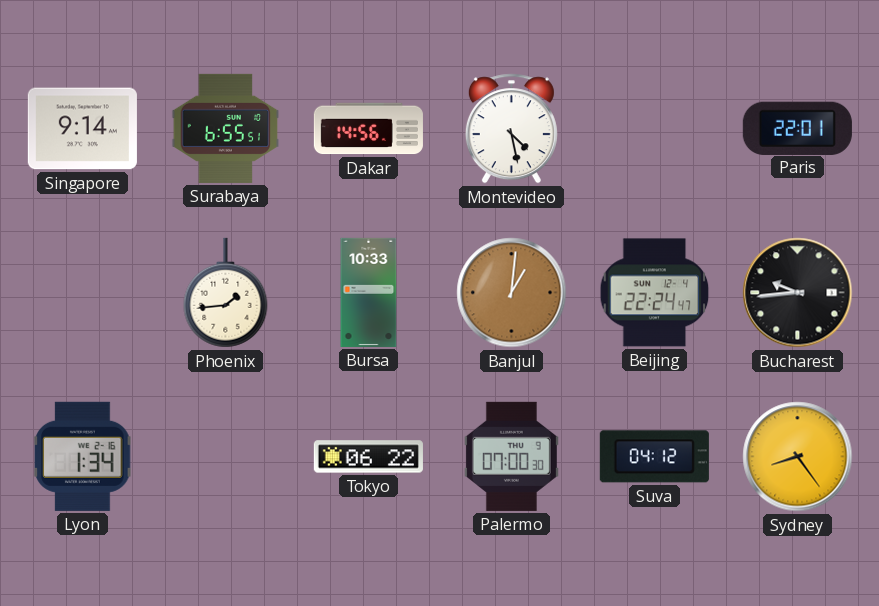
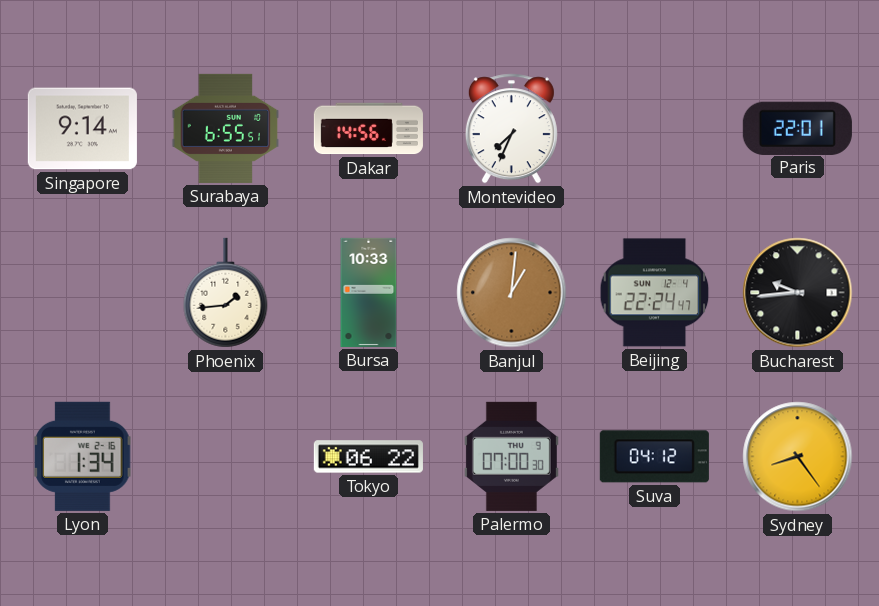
Montevideo: 4:28 -> 7:34 (511, 129)
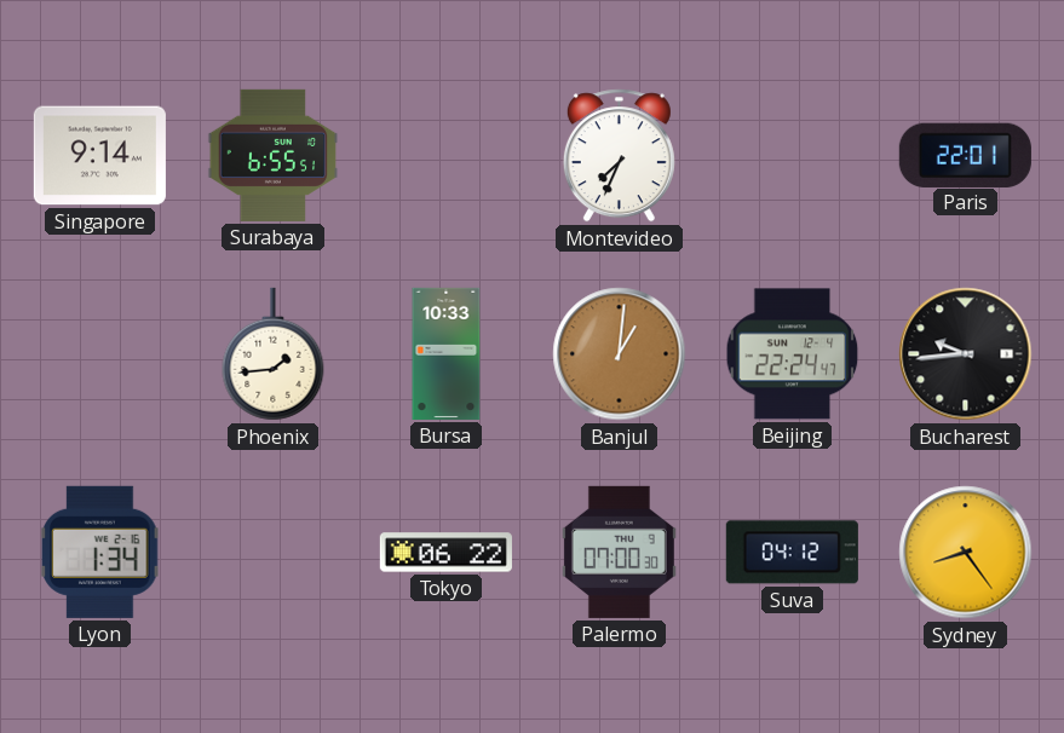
Dakar: 14:56 -> none (368, 129)
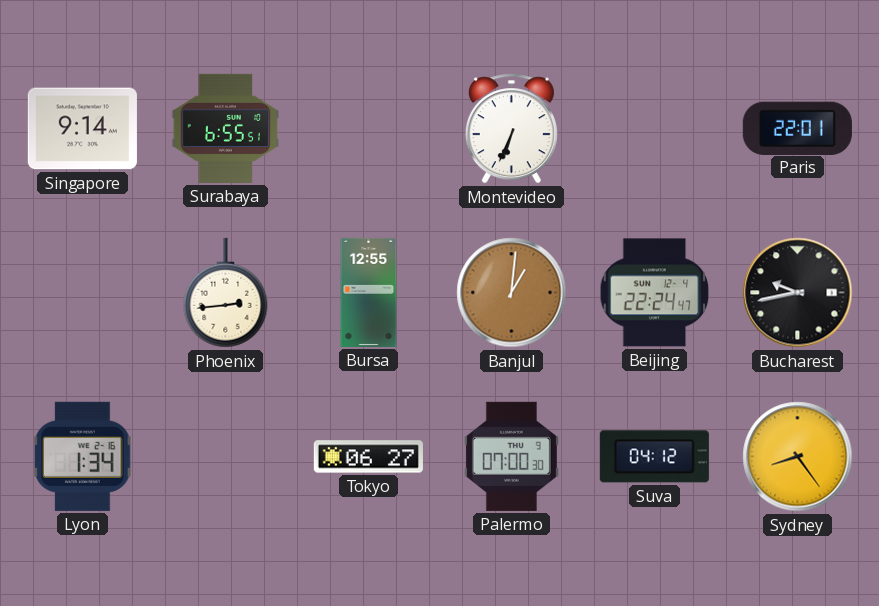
Montevideo: 7:34 -> 6:34 (511, 129)
Phoenix: 1:44 -> 2:44 (226, 293)
Bursa: 10:33 -> 12:55 (369, 292)
Bucharest: 9:44 -> 9:43 (798, 293)
Tokyo: 06:22 -> 06:27 (368, 457)
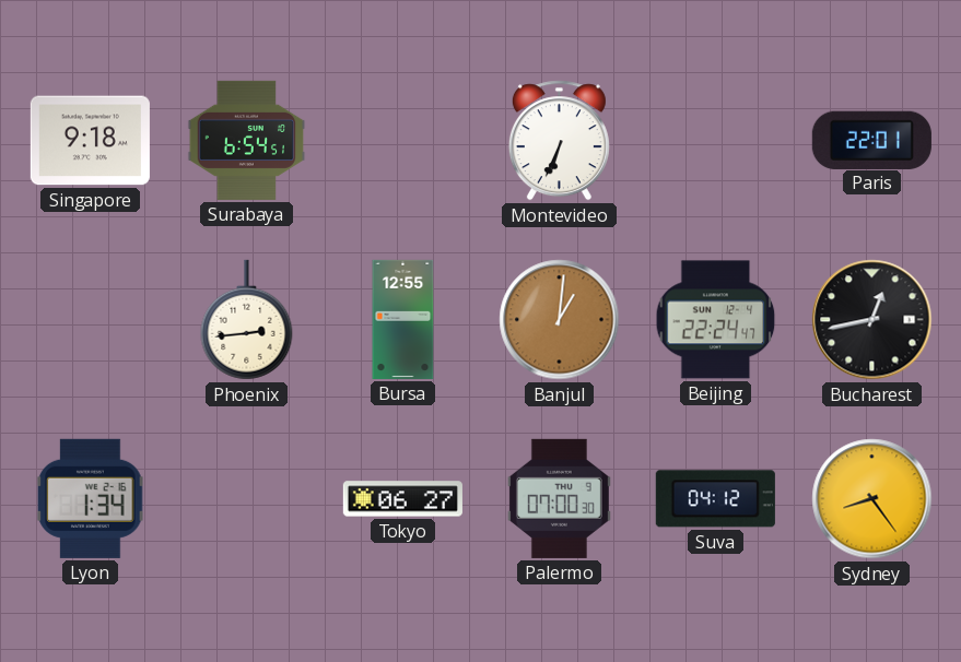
Singapore: 9:14 -> 9:18 (90, 141)
Surabaya: 6:55 -> 6:54 (247, 140)
Bucharest: 9:43 -> 12:43 (872, 320)
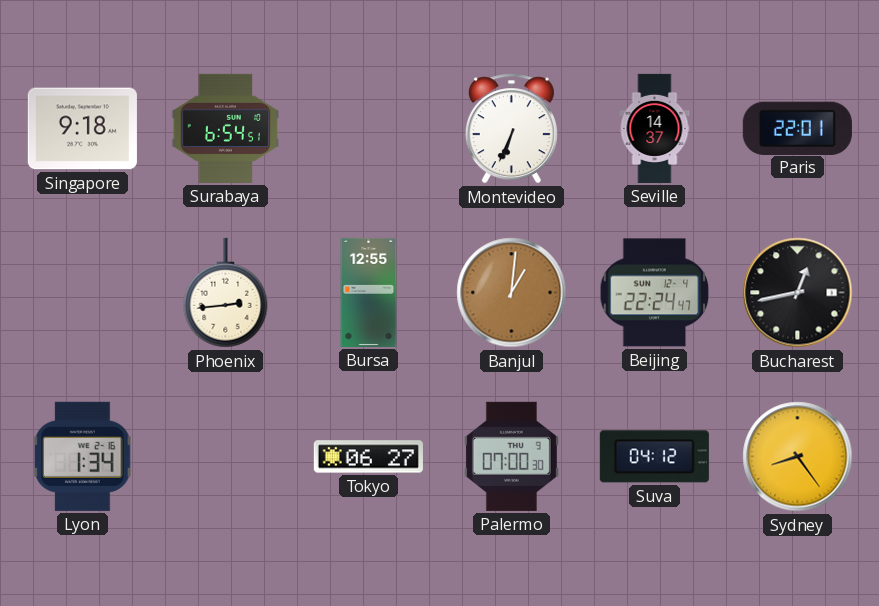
Seville: none -> 14:37 (655, 128)
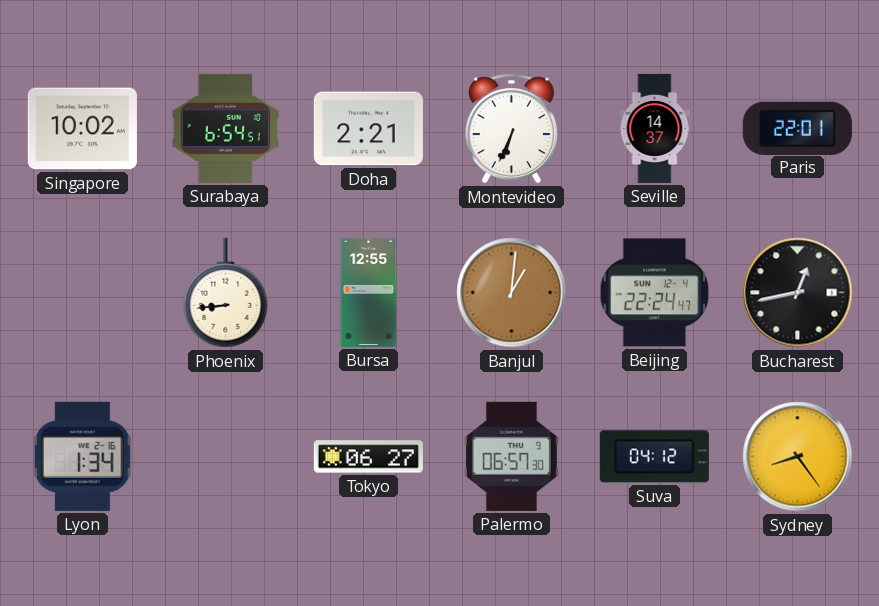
Singapore: 9:18 -> 10:02 (82, 129)
Doha: none -> 2:21 (368, 129)
Phoenix: 2:44 -> 8:44 (226, 293)
Palermo: 07:00 -> 06:57 (511, 456)
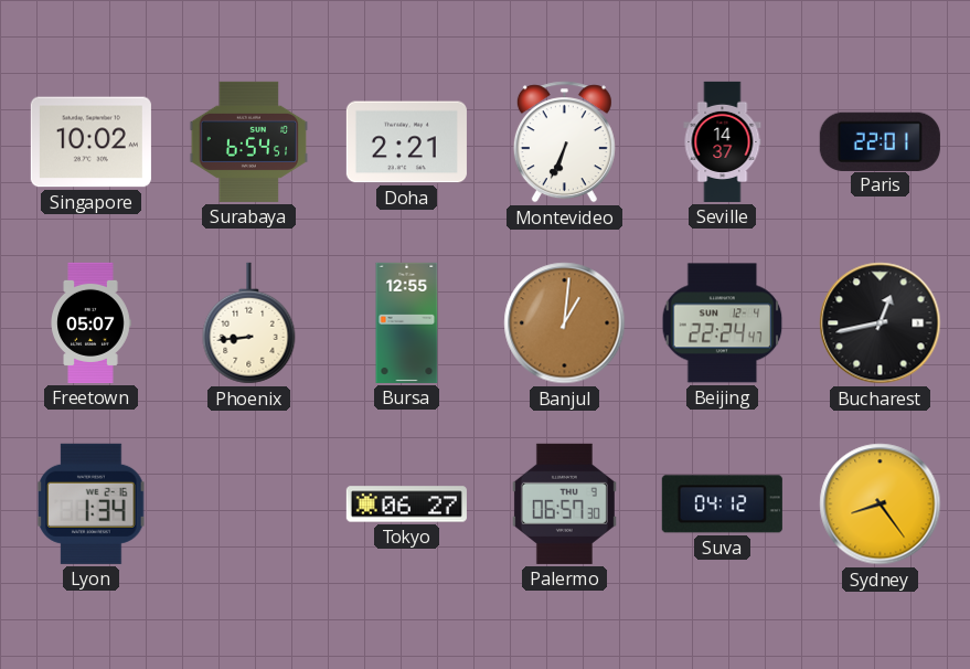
Freetown: none -> 05:07 (90, 322)
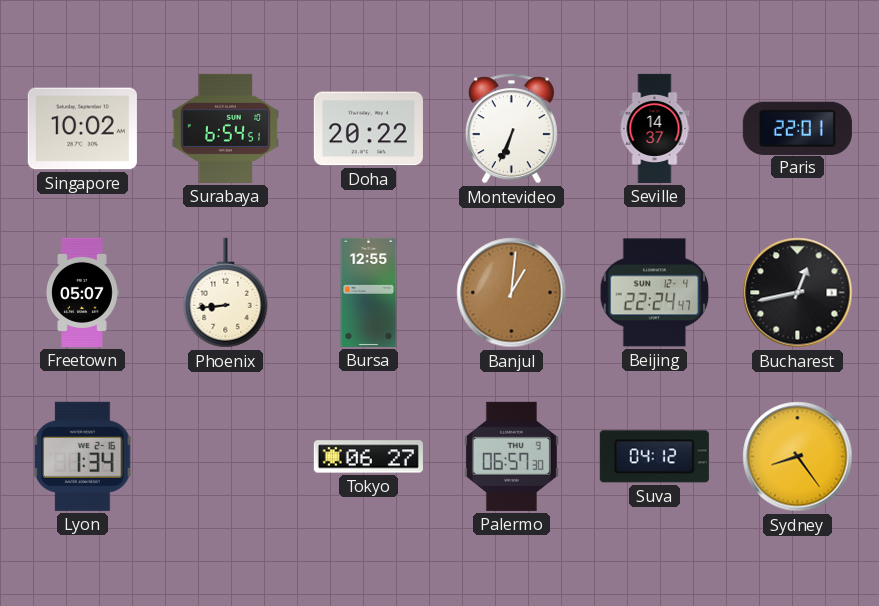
Doha: 2:21 -> 20:22 (368, 129)
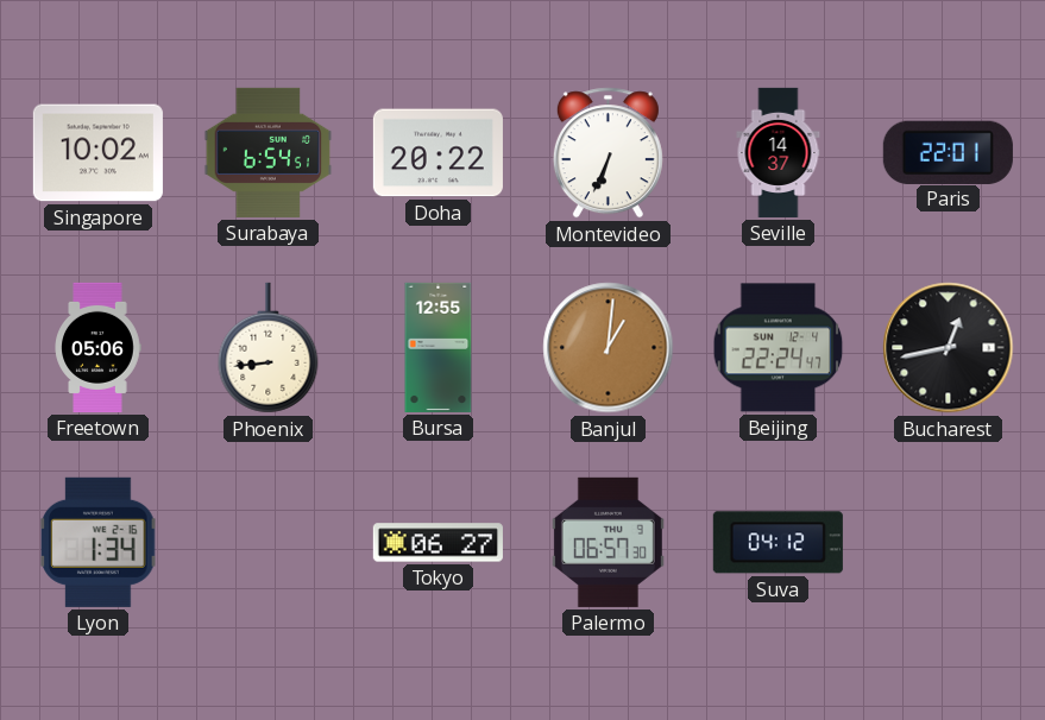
Freetown: 05:07 -> 05:06 (97, 347)
Sydney: 8:24 -> none (798, 457)
